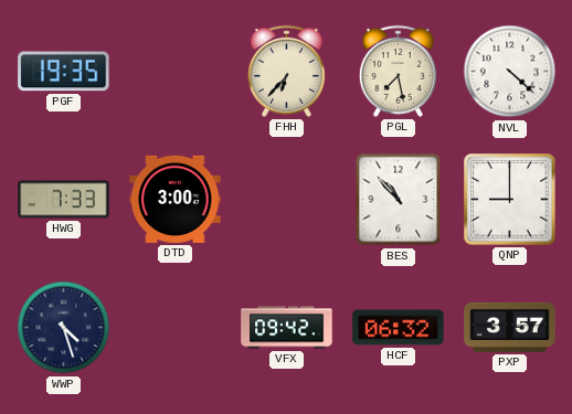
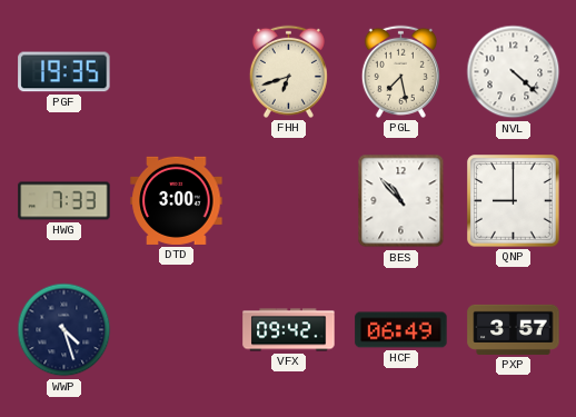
FHH: 6:37 -> 6:42 (288, 71)
HCF: 06:32 -> 06:49 (401, 330)
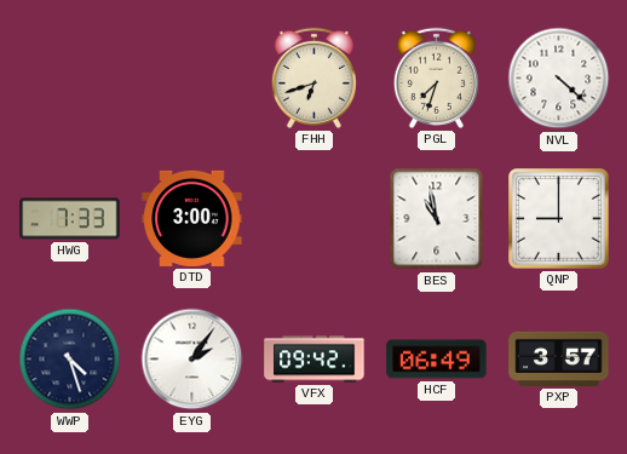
PGF: 19:35 -> none (64, 72)
PGL: 7:28 -> 7:33 (436, 77)
BES: 10:53 -> 10:58 (437, 219)
EYG: none -> 2:06 (192, 360)
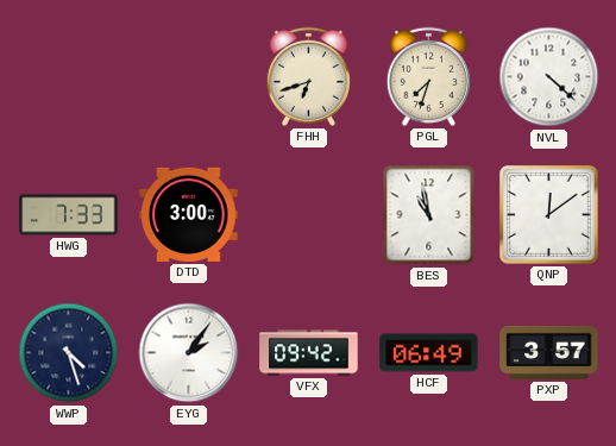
QNP: 9:00 -> 12:09 (549, 215)
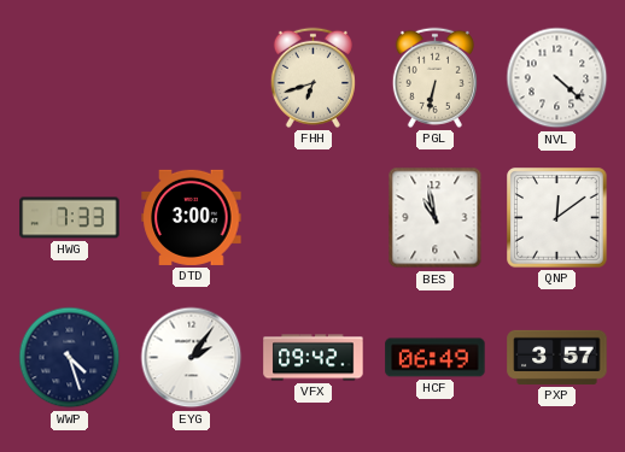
PGL: 7:33 -> 6:32 (434, 77)
